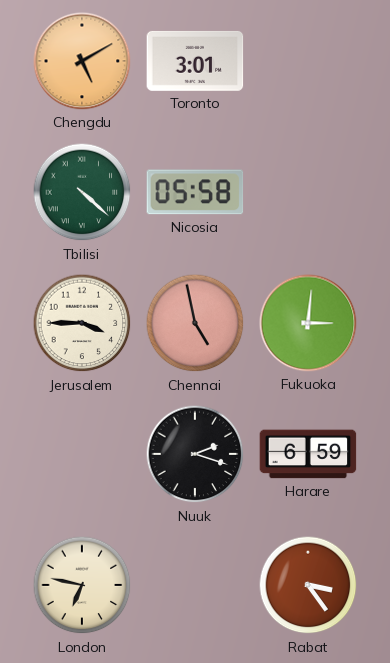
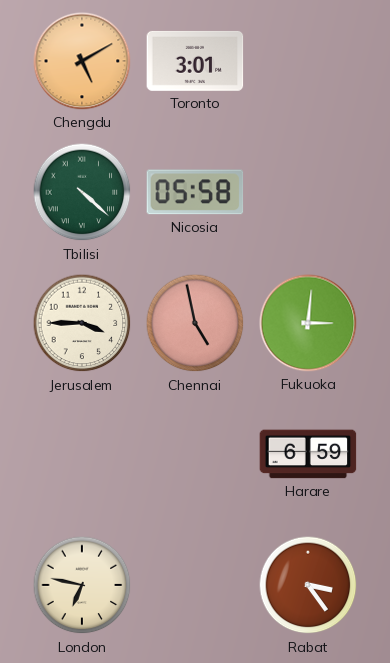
Nuuk: 2:18 -> none (195, 454)
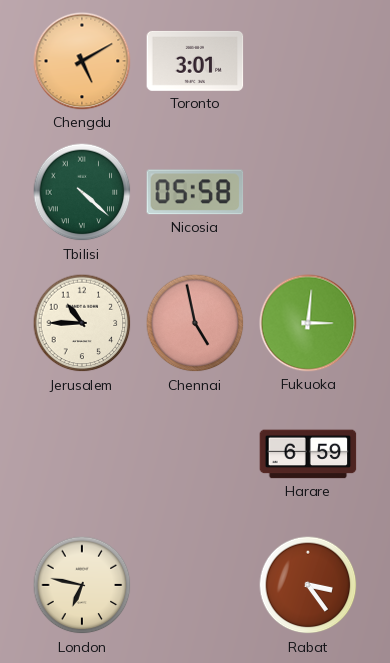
Jerusalem: 3:45 -> 10:45 (82, 323)
